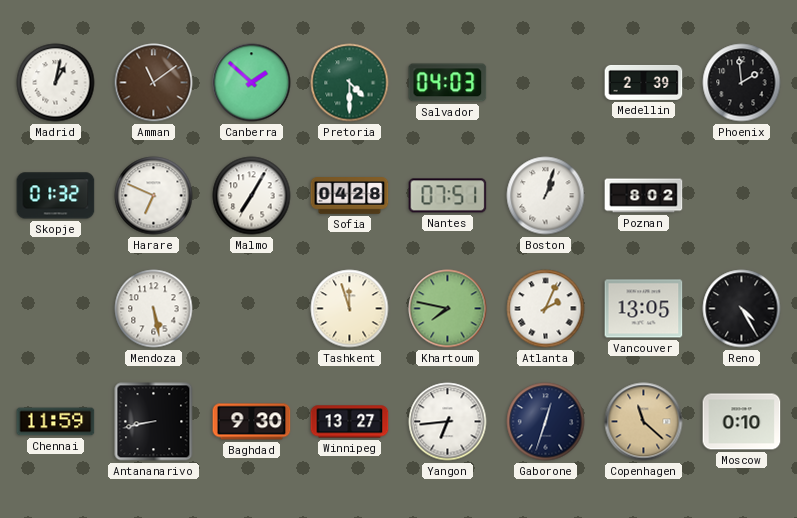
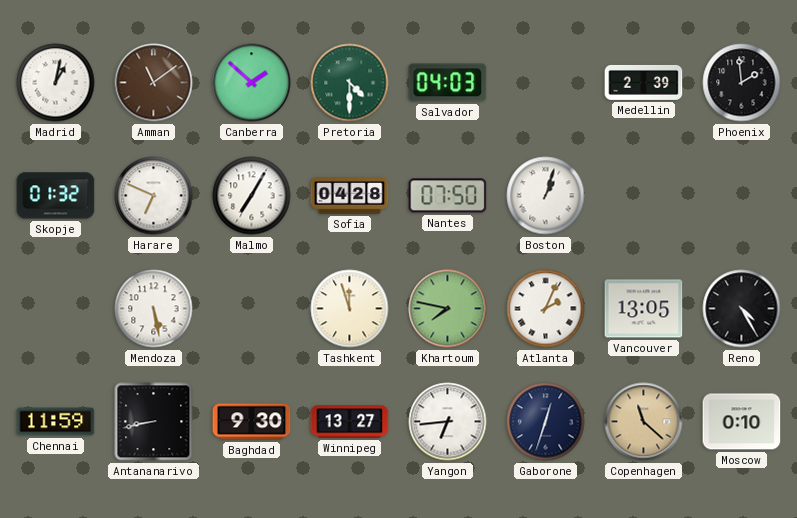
Nantes: 07:51 -> 07:50 (448, 196)
Poznan: 8:02 -> none (644, 196)
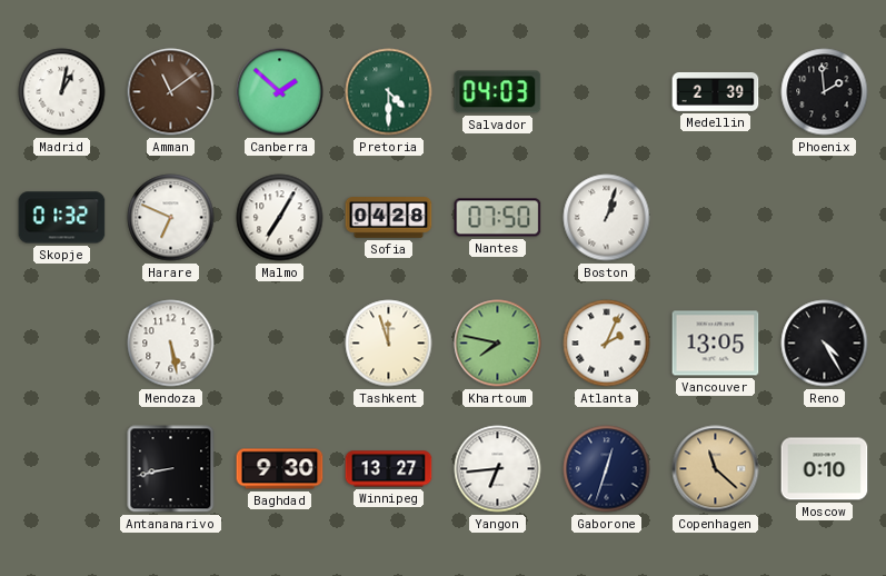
Chennai: 11:59 -> none (56, 422)
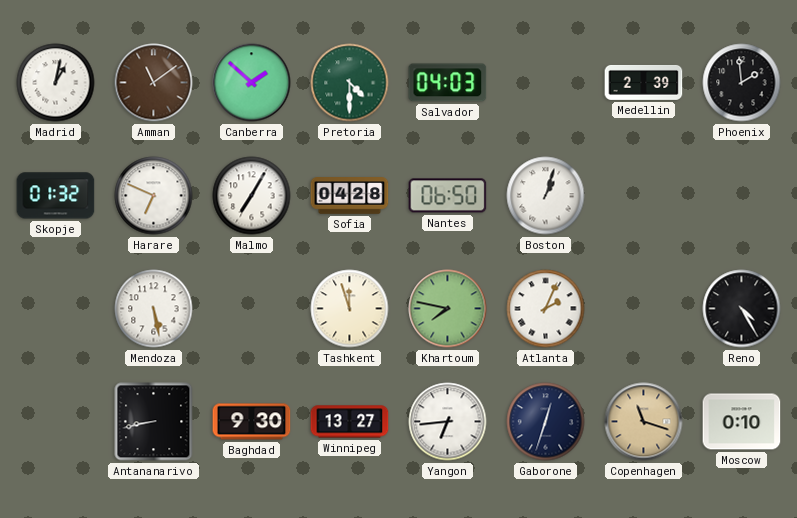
Nantes: 07:50 -> 06:50 (448, 196)
Vancouver: 13:05 -> none (716, 344)
Copenhagen: 11:22 -> 11:18 (644, 422)
